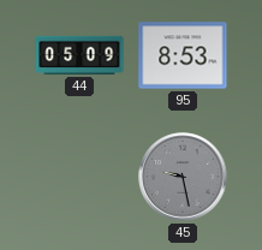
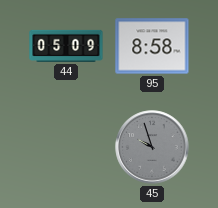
95: 8:53 -> 8:58 (152, 46)
45: 9:28 -> 9:57 (152, 147)
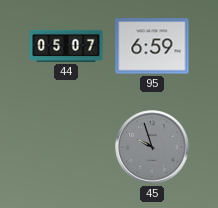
44: 05:09 -> 05:07 (66, 46)
95: 8:58 -> 6:59 (152, 46)
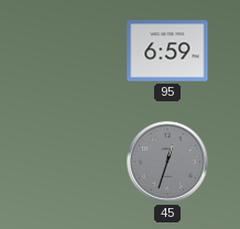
44: 05:07 -> none (66, 46)
45: 9:57 -> 12:33 (167, 162)
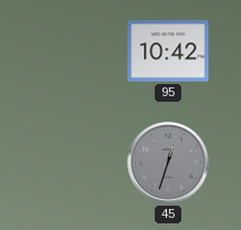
95: 6:59 -> 10:42 (168, 51)
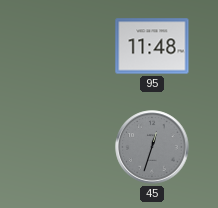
95: 10:42 -> 11:48 (152, 46)
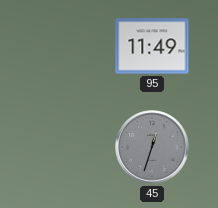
95: 11:48 -> 11:49 (152, 46)
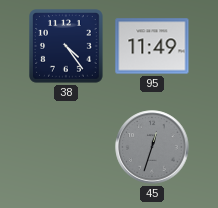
38: none -> 4:24 (67, 47)
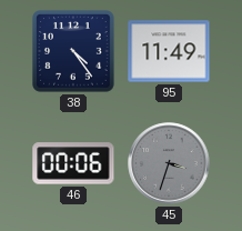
46: none -> 00:06 (73, 163)
45: 12:33 -> 3:33 (169, 163)
